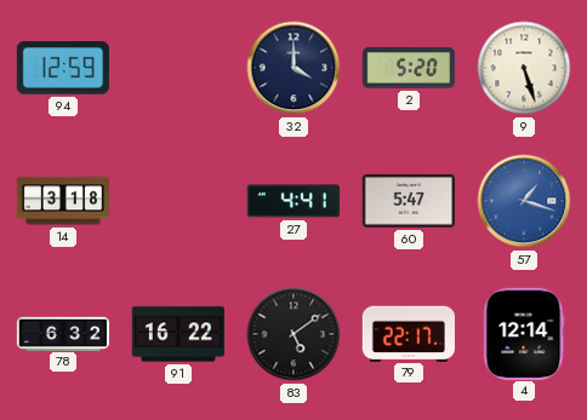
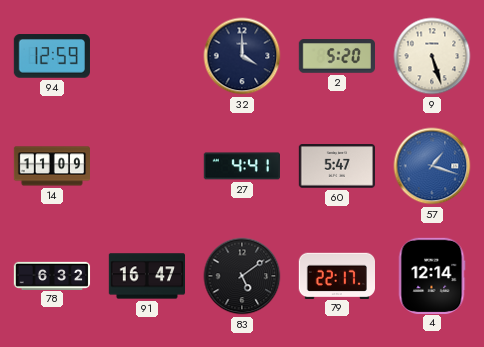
14: 3:18 -> 11:09 (51, 166)
91: 16:22 -> 16:47 (146, 276)
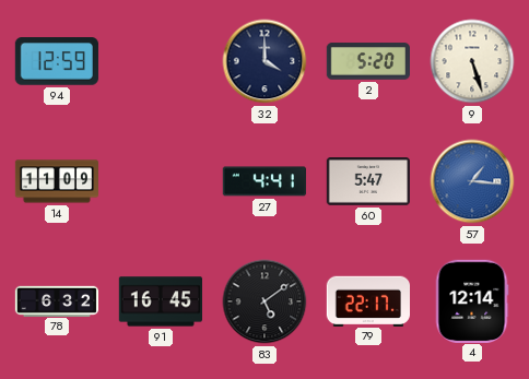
57: 1:18 -> 1:16 (472, 181)
91: 16:47 -> 16:45 (160, 301)
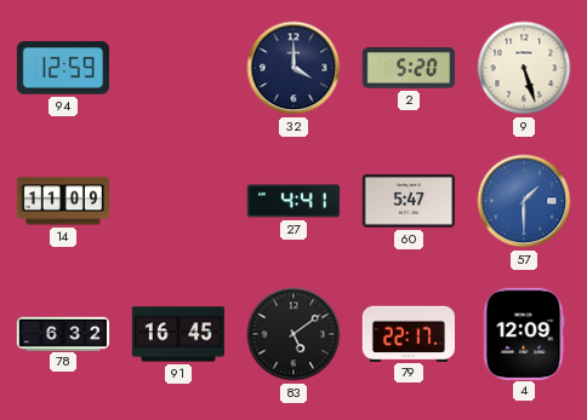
57: 1:16 -> 1:30 (524, 201)
4: 12:14 -> 12:09 (524, 333)
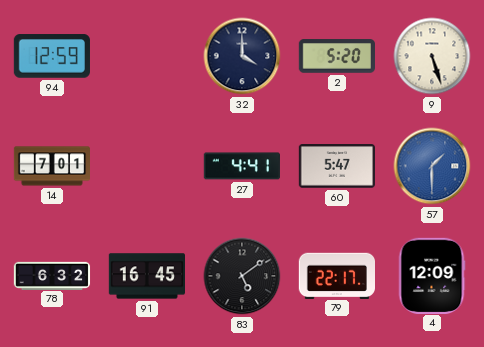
14: 11:09 -> 7:01 (51, 166)
